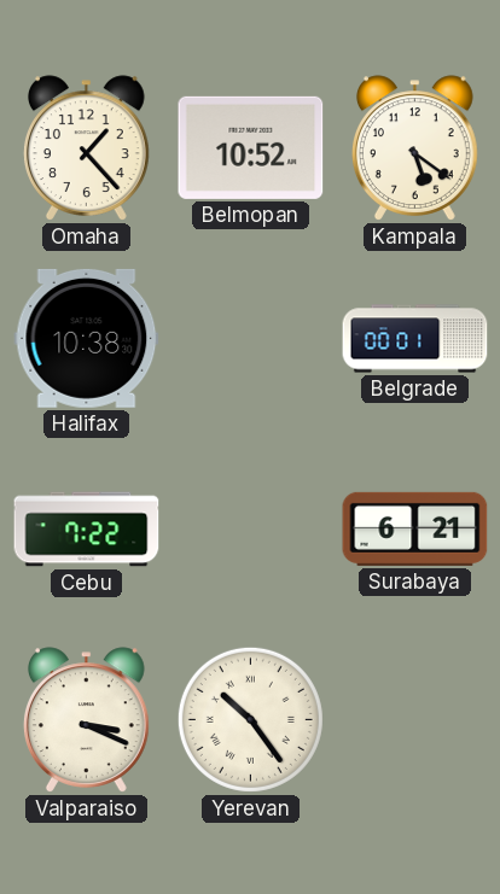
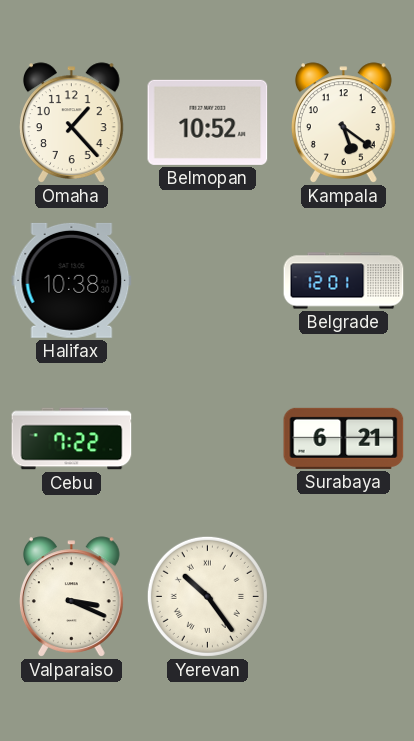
Belgrade: 00:01 -> 12:01 (344, 281)
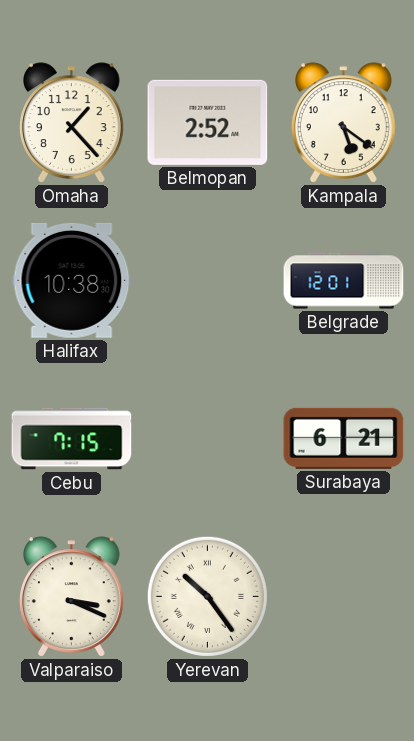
Belmopan: 10:52 -> 2:52 (208, 122)
Cebu: 7:22 -> 7:15 (72, 439)
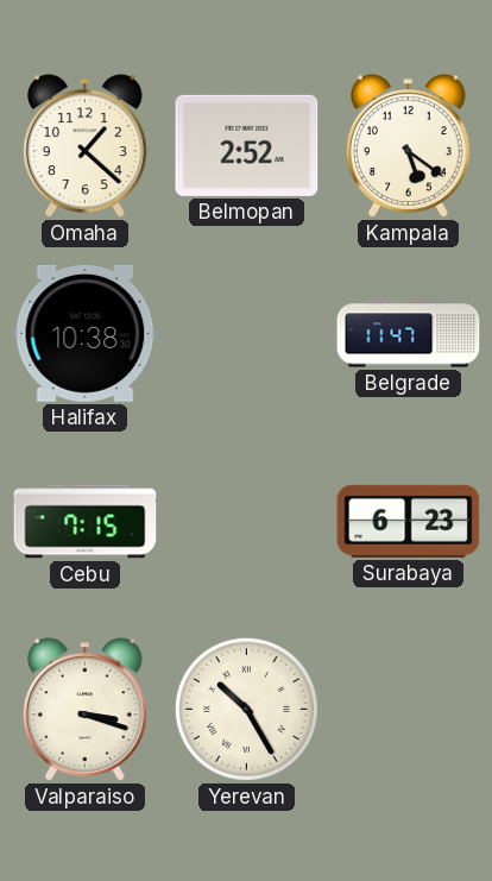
Omaha: 1:23 -> 1:22 (84, 146)
Belgrade: 12:01 -> 11:47 (409, 334)
Surabaya: 6:21 -> 6:23 (409, 521)
Valparaiso: 3:19 -> 3:18 (84, 710)
Yerevan: 10:24 -> 10:25 (246, 709)
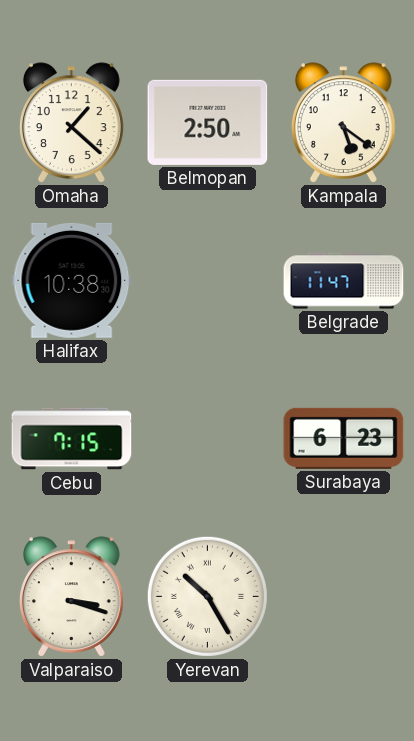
Belmopan: 2:52 -> 2:50 (208, 122)
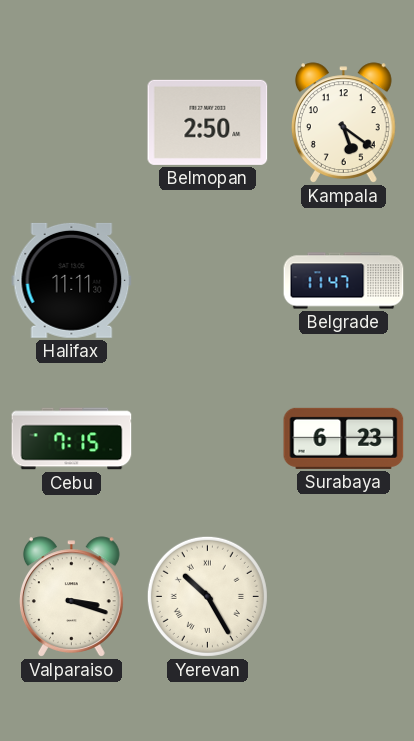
Omaha: 1:22 -> none (71, 123)
Halifax: 10:38 -> 11:11 (72, 280)
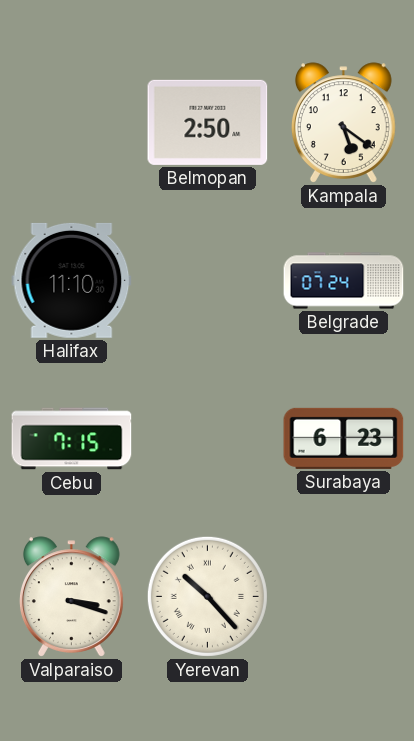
Halifax: 11:11 -> 11:10 (72, 280)
Belgrade: 11:47 -> 07:24 (344, 281)
Yerevan: 10:25 -> 10:23 (207, 596)
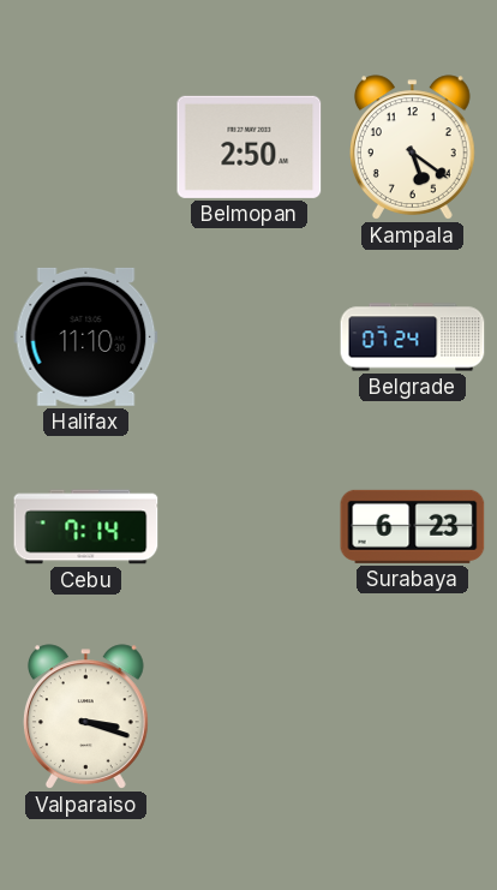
Cebu: 7:15 -> 7:14 (86, 527)
Yerevan: 10:23 -> none (207, 596)
